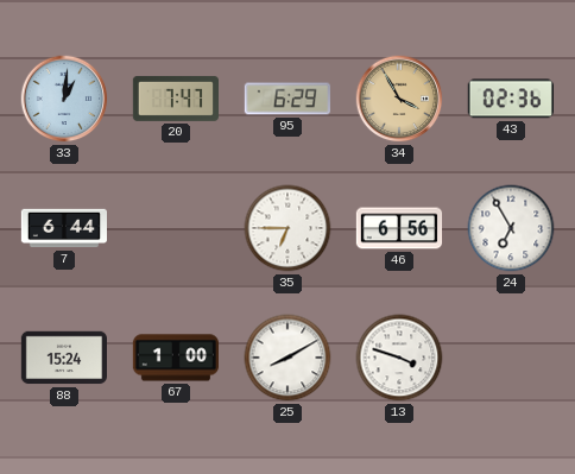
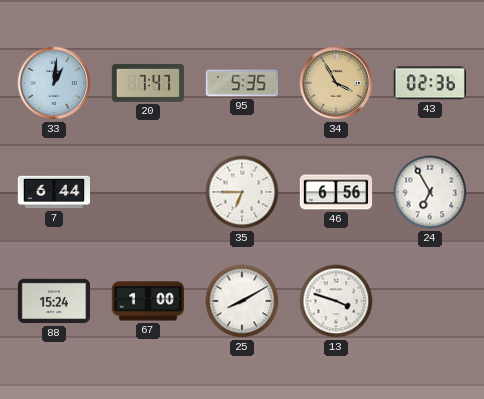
95: 6:29 -> 5:35 (241, 83)
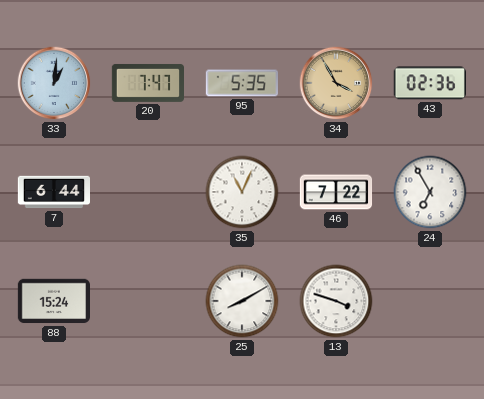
35: 6:45 -> 11:04 (242, 192)
46: 6:56 -> 7:22 (336, 192)
67: 1:00 -> none (147, 301)
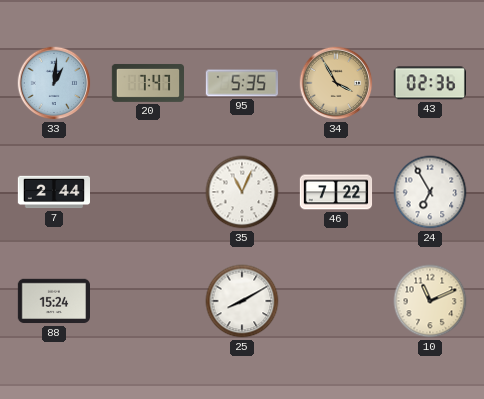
7: 6:44 -> 2:44 (53, 192)
13: 3:48 -> none (336, 301)
10: none -> 11:11 (430, 301)
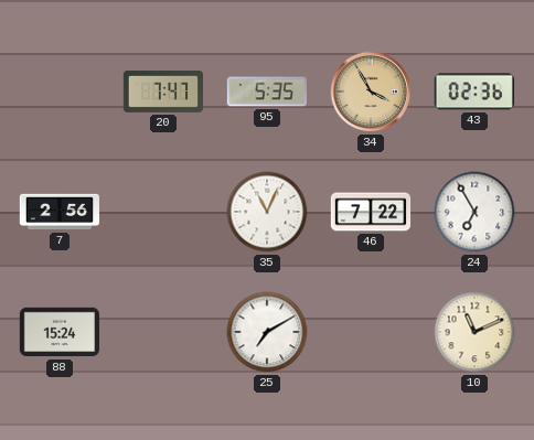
33: 1:01 -> none (54, 83)
7: 2:44 -> 2:56 (58, 212)
25: 8:10 -> 7:10 (267, 332)
